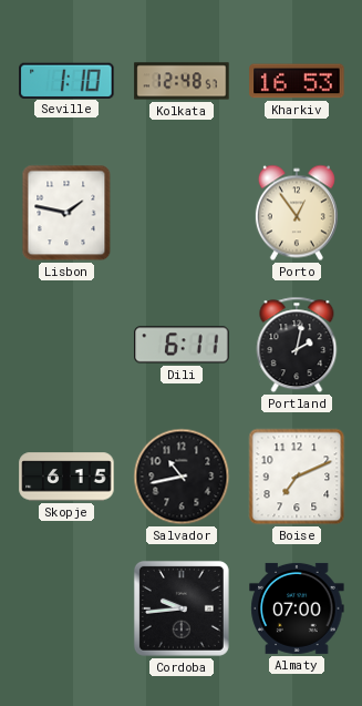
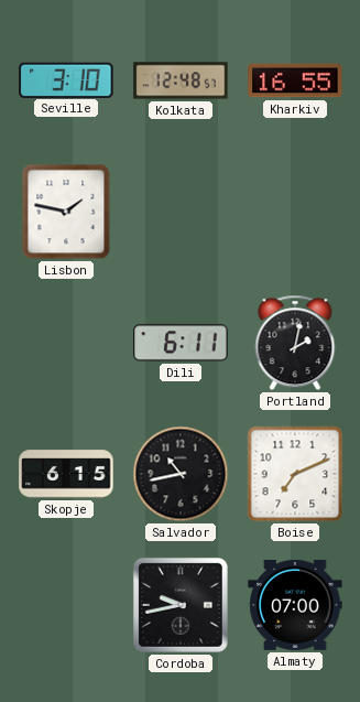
Seville: 1:10 -> 3:10 (66, 79)
Kharkiv: 16:53 -> 16:55 (295, 80)
Porto: 12:54 -> none (297, 213)
Cordoba: 9:44 -> 9:43 (181, 605)
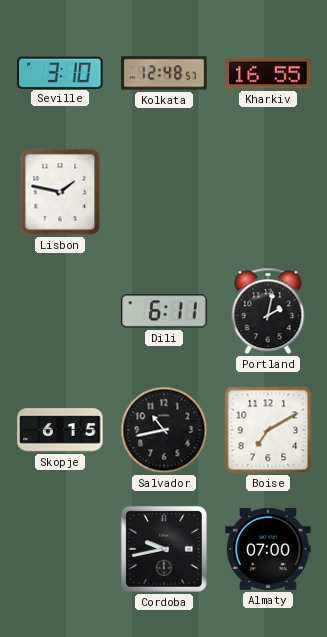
Boise: 7:11 -> 7:10 (268, 430)
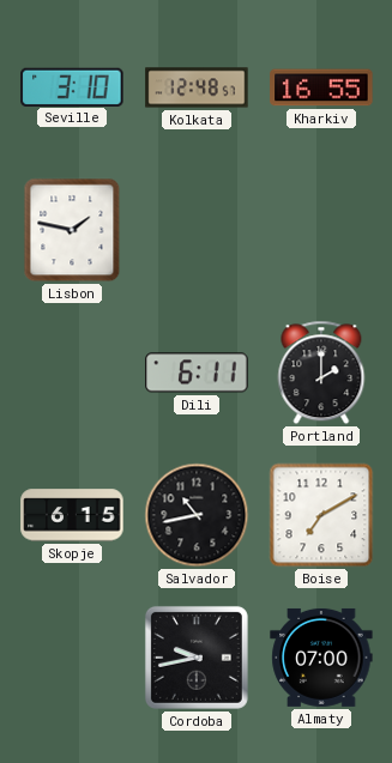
Portland: 2:02 -> 2:00 (321, 373)
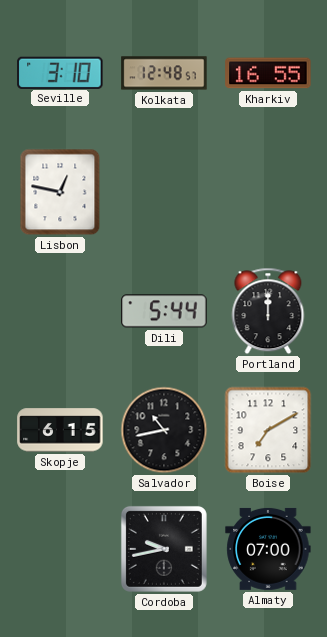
Lisbon: 1:47 -> 12:47 (60, 192)
Dili: 6:11 -> 5:44 (164, 311)
Portland: 2:00 -> 12:00 (268, 311)
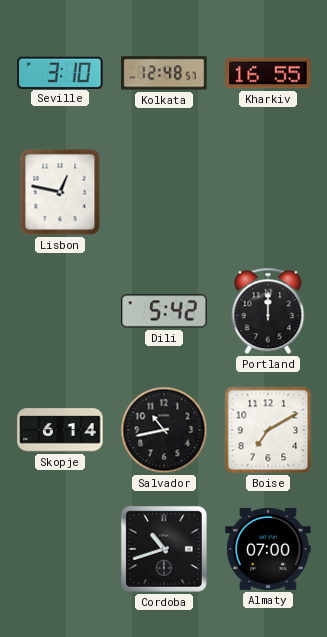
Dili: 5:44 -> 5:42 (164, 311)
Skopje: 6:15 -> 6:14 (60, 430)
Cordoba: 9:43 -> 10:42 (164, 549)
